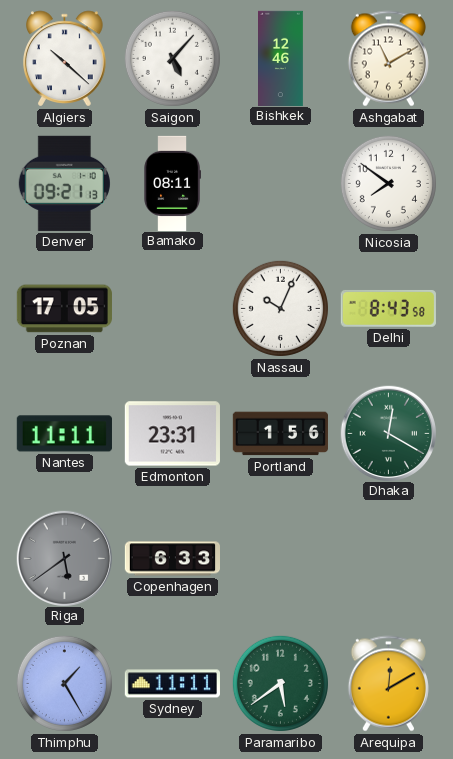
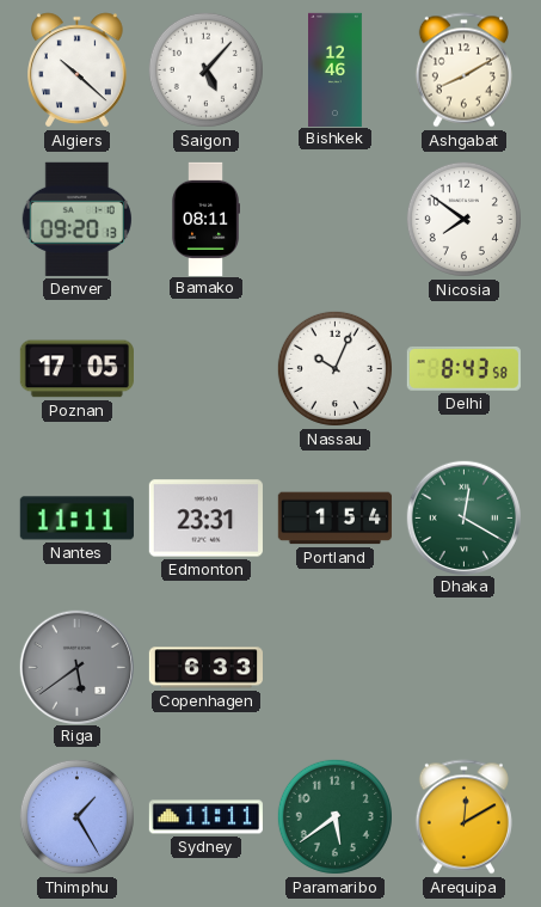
Ashgabat: 11:10 -> 8:10 (463, 71)
Denver: 09:21 -> 09:20 (76, 219)
Portland: 1:56 -> 1:54 (334, 519)
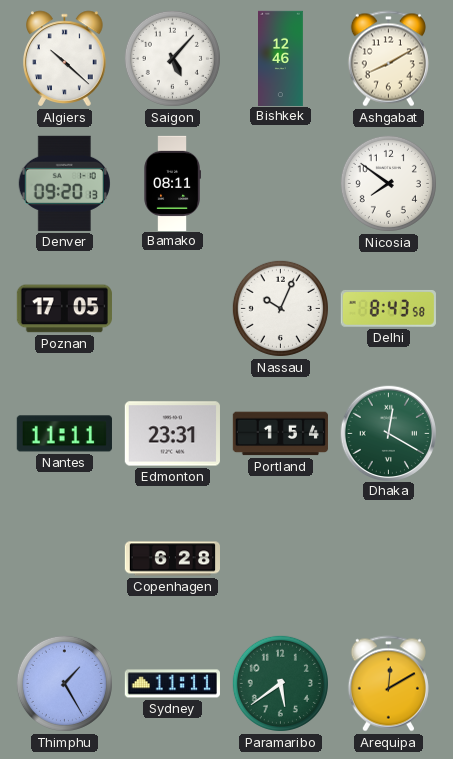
Riga: 5:39 -> none (76, 667)
Copenhagen: 6:33 -> 6:28 (172, 559)
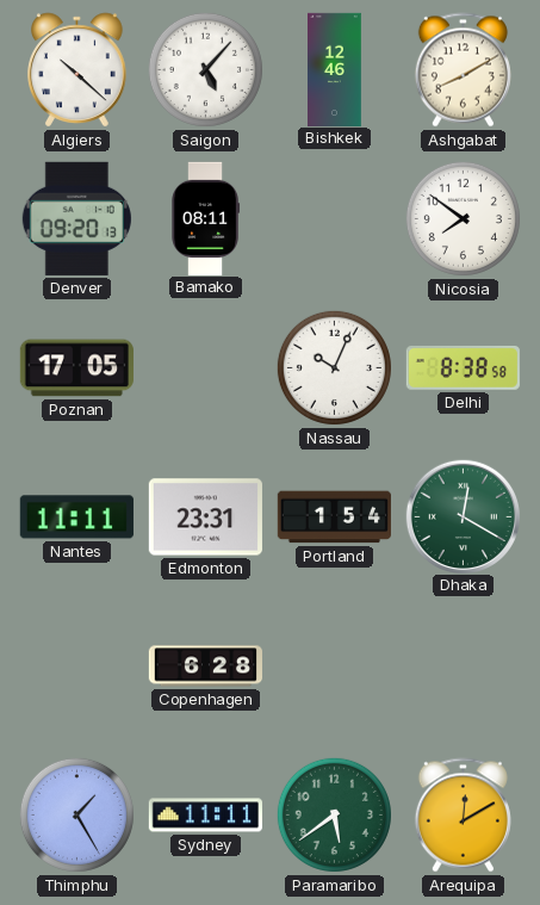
Delhi: 8:43 -> 8:38 (463, 367)
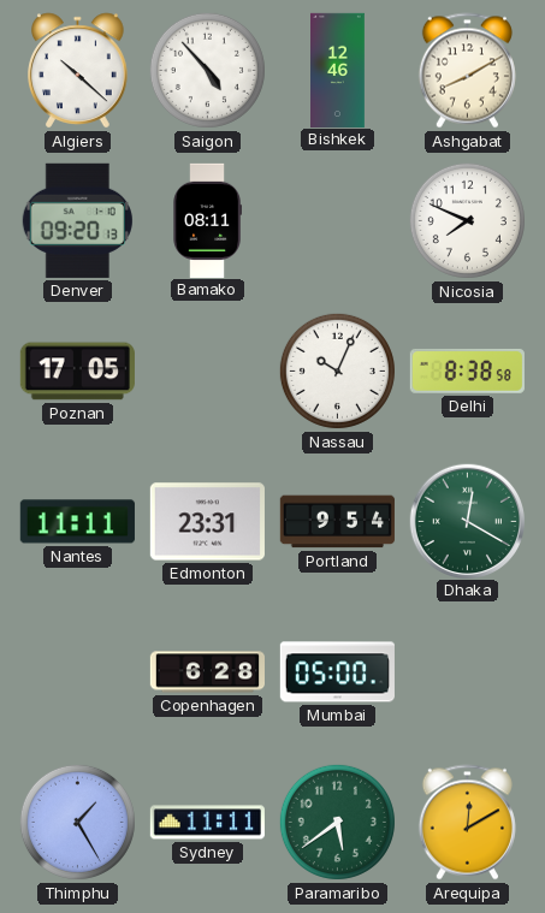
Saigon: 5:07 -> 4:53 (207, 70)
Nicosia: 7:51 -> 7:49 (467, 220)
Portland: 1:54 -> 9:54 (337, 522)
Mumbai: none -> 05:00 (337, 672)
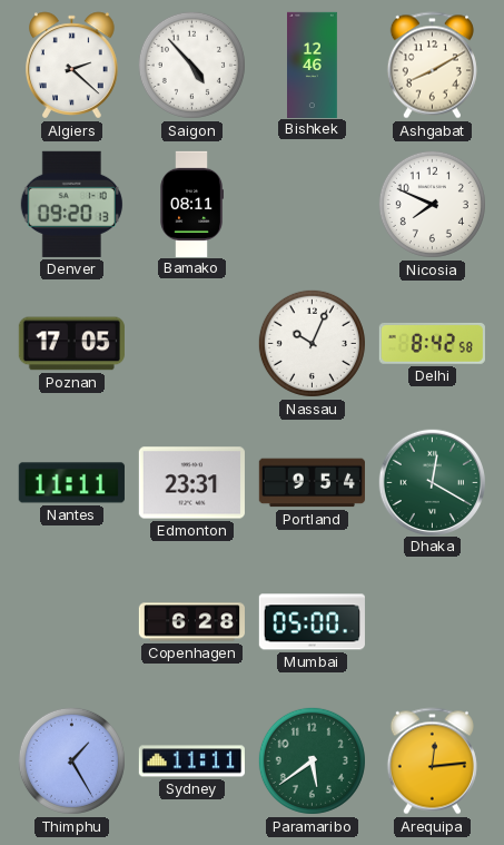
Algiers: 10:22 -> 2:22 (72, 66)
Delhi: 8:38 -> 8:42 (432, 343)
Arequipa: 12:10 -> 12:14 (432, 762)
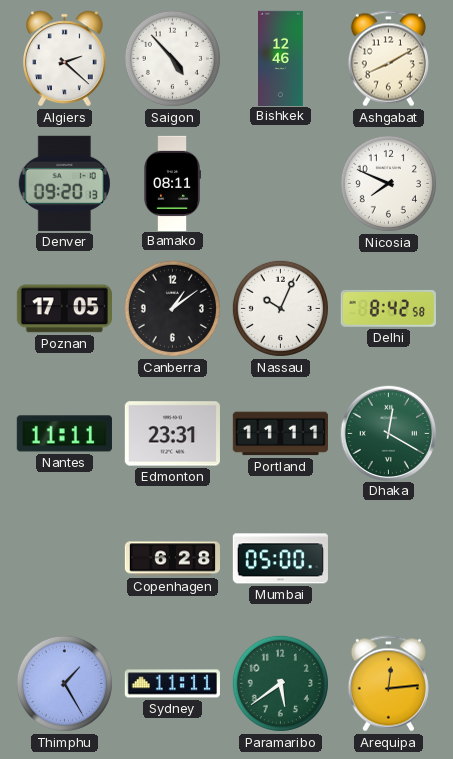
Canberra: none -> 1:09 (172, 308)
Portland: 9:54 -> 11:11 (280, 434)
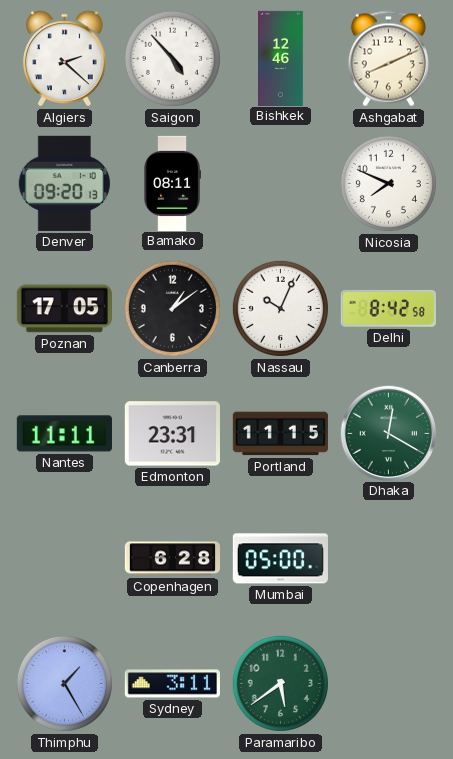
Ashgabat: 8:10 -> 8:11 (388, 59)
Portland: 11:11 -> 11:15 (280, 434)
Sydney: 11:11 -> 3:11 (172, 684)
Arequipa: 12:14 -> none (388, 684)
